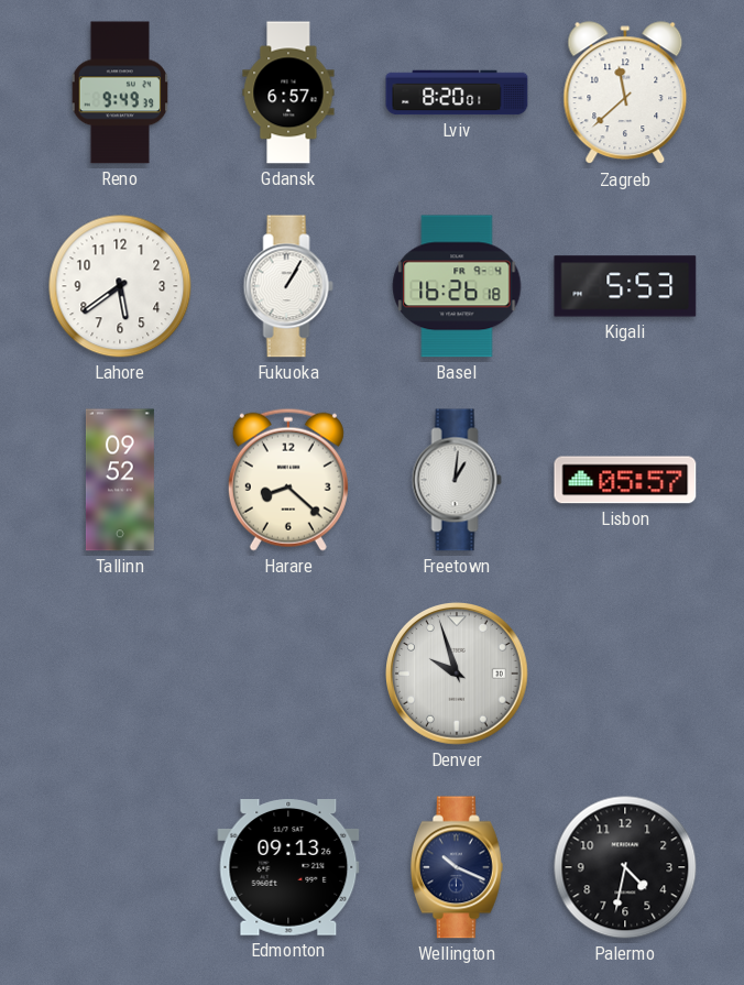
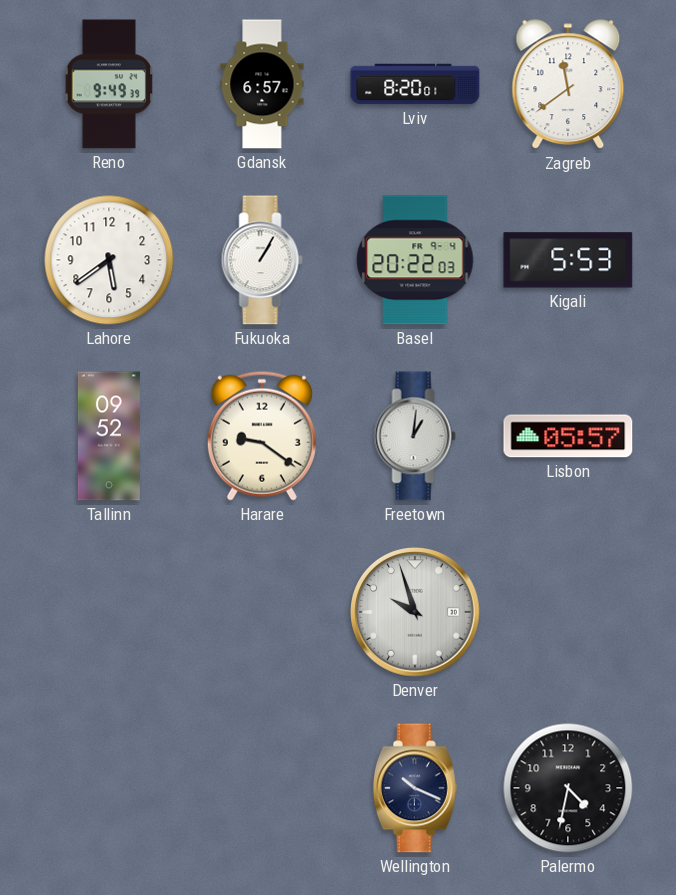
Zagreb: 11:38 -> 11:39 (568, 85)
Basel: 16:26 -> 20:22 (415, 260)
Harare: 8:22 -> 9:21 (262, 436)
Edmonton: 09:13 -> none (288, 868)
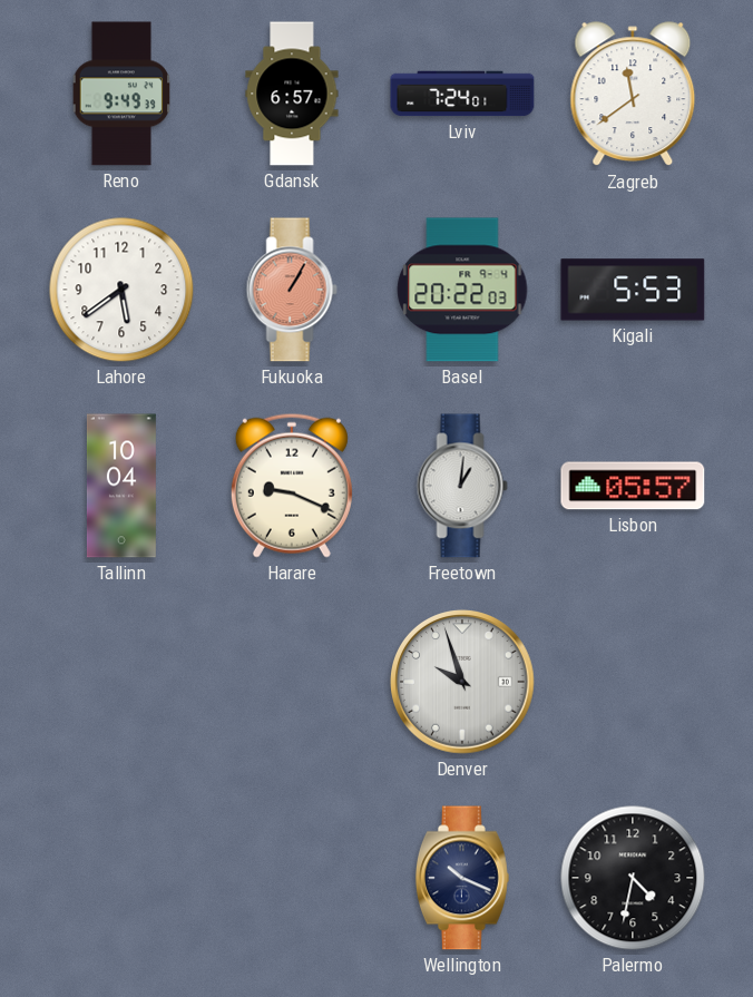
Lviv: 8:20 -> 7:24 (462, 94)
Fukuoka dial: white -> salmon (292, 290)
Tallinn: 09:52 -> 10:04 (121, 486)
Harare: 9:21 -> 9:19 (292, 486)
